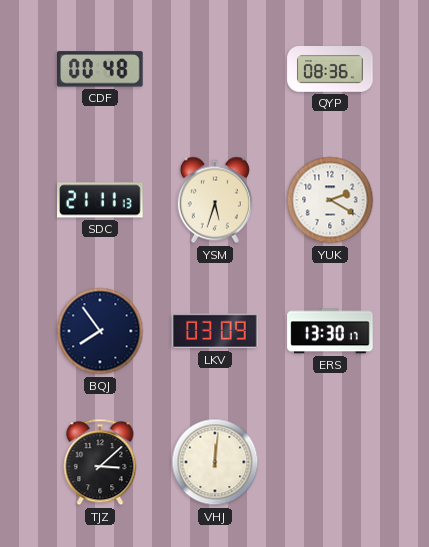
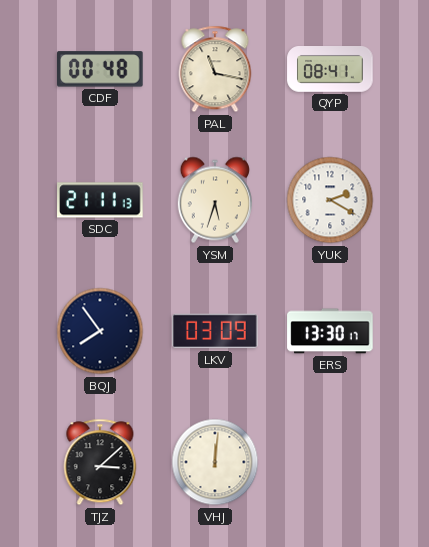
PAL: none -> 11:17 (215, 69)
QYP: 08:36 -> 08:41 (330, 70)
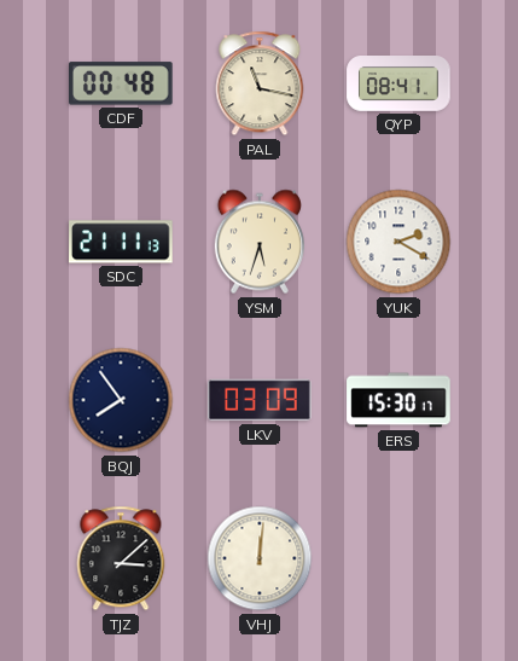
ERS: 13:30 -> 15:30 (398, 400)
